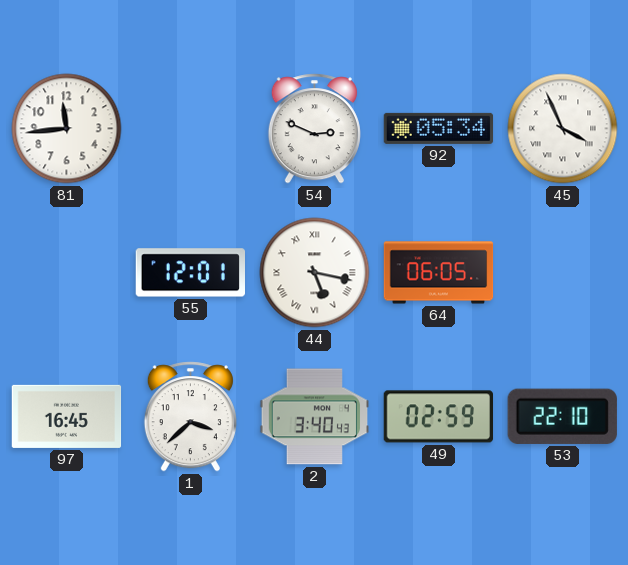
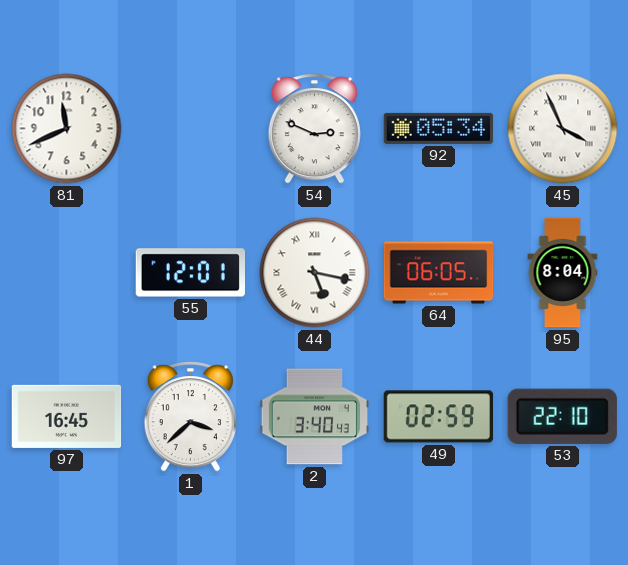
81: 11:44 -> 11:41 (67, 129)
95: none -> 8:04 (563, 273)
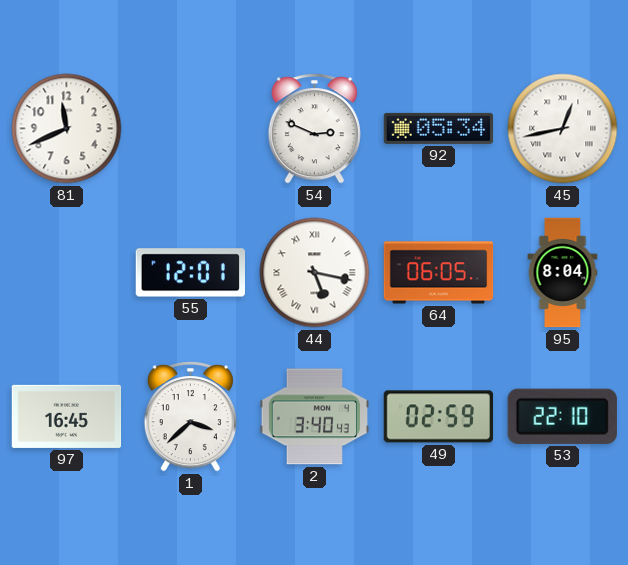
45: 3:56 -> 12:43 (563, 129)
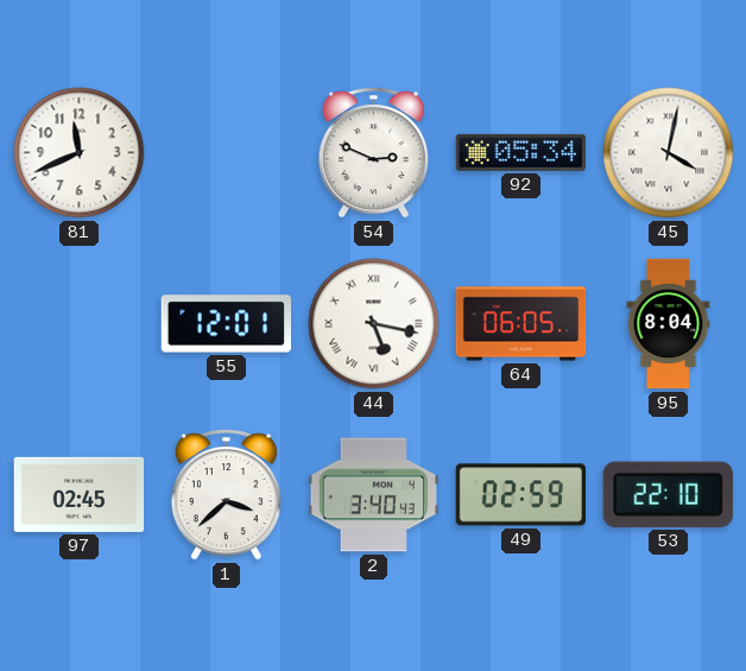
45: 12:43 -> 4:02 (669, 153)
97: 16:45 -> 02:45 (80, 494)
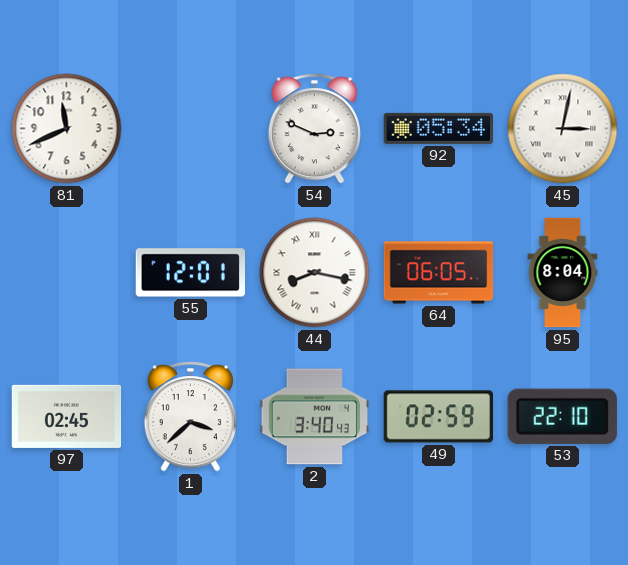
45: 4:02 -> 3:02 (563, 129)
44: 5:17 -> 8:17 (315, 273)
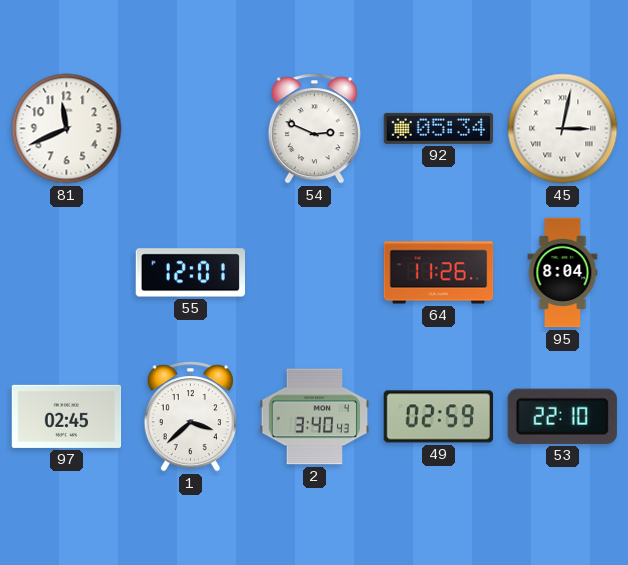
44: 8:17 -> none (315, 273)
64: 06:05 -> 11:26 (439, 273)
